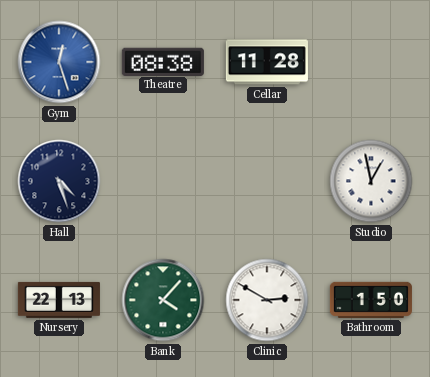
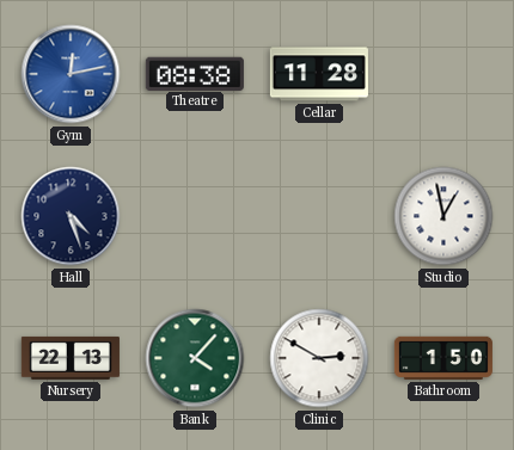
Gym: 12:27 -> 12:13 (71, 74)
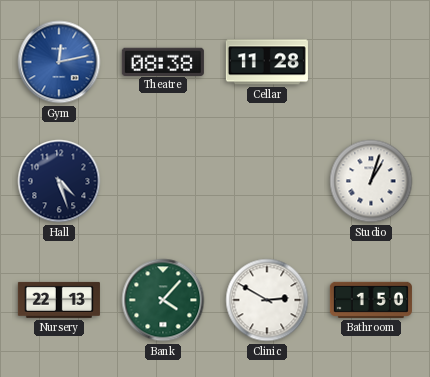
Studio: 12:58 -> 1:03 (371, 181)
